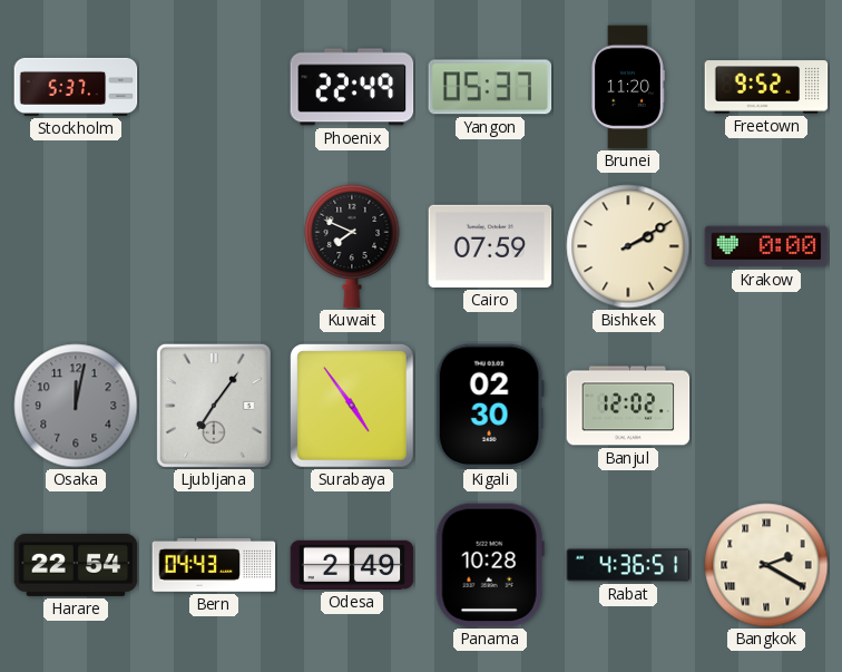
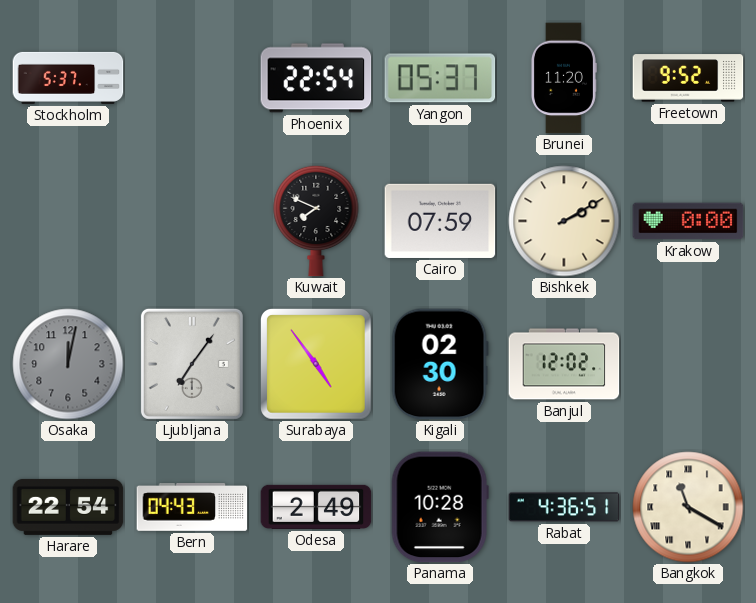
Phoenix: 22:49 -> 22:54 (316, 78)
Bangkok: 2:20 -> 11:20 (688, 507)
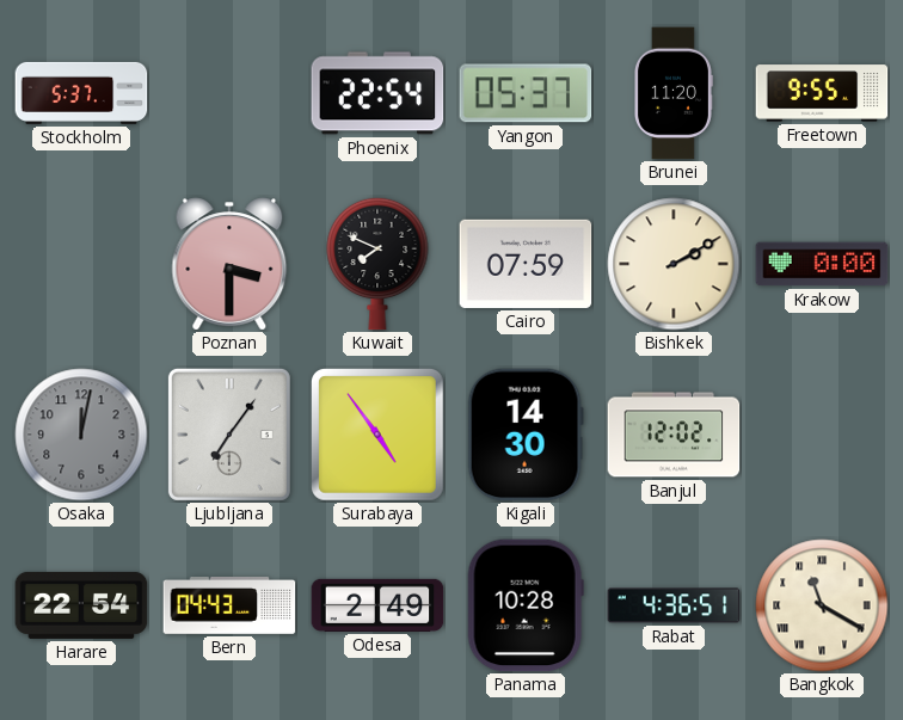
Freetown: 9:52 -> 9:55 (822, 93)
Poznan: none -> 3:30 (229, 264)
Kigali: 02:30 -> 14:30 (526, 435)
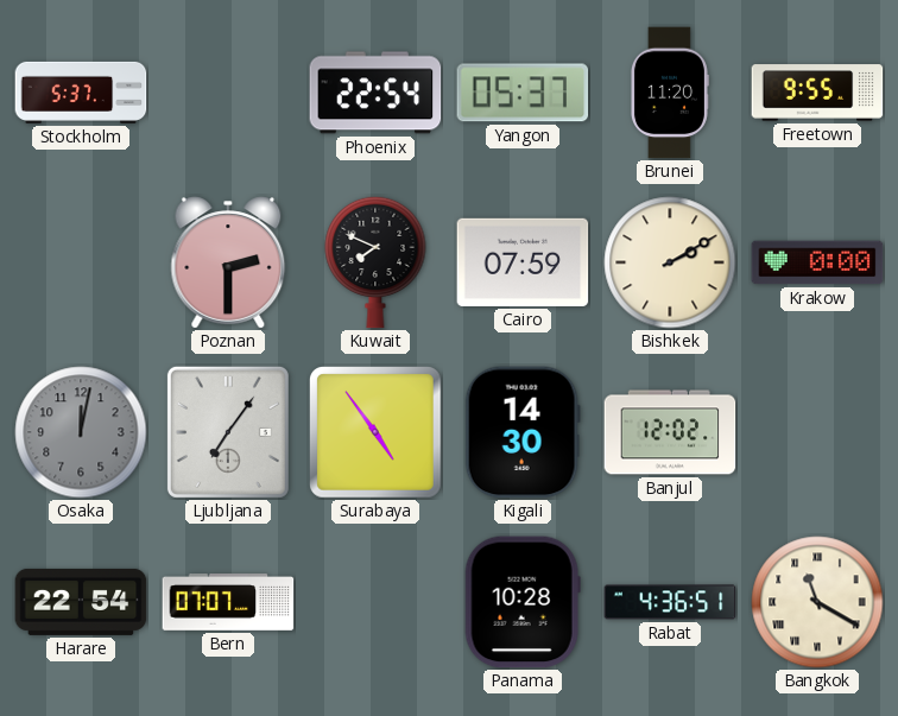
Poznan: 3:30 -> 2:30 (228, 262)
Bern: 04:43 -> 07:07 (228, 603)
Odesa: 2:49 -> none (377, 605)
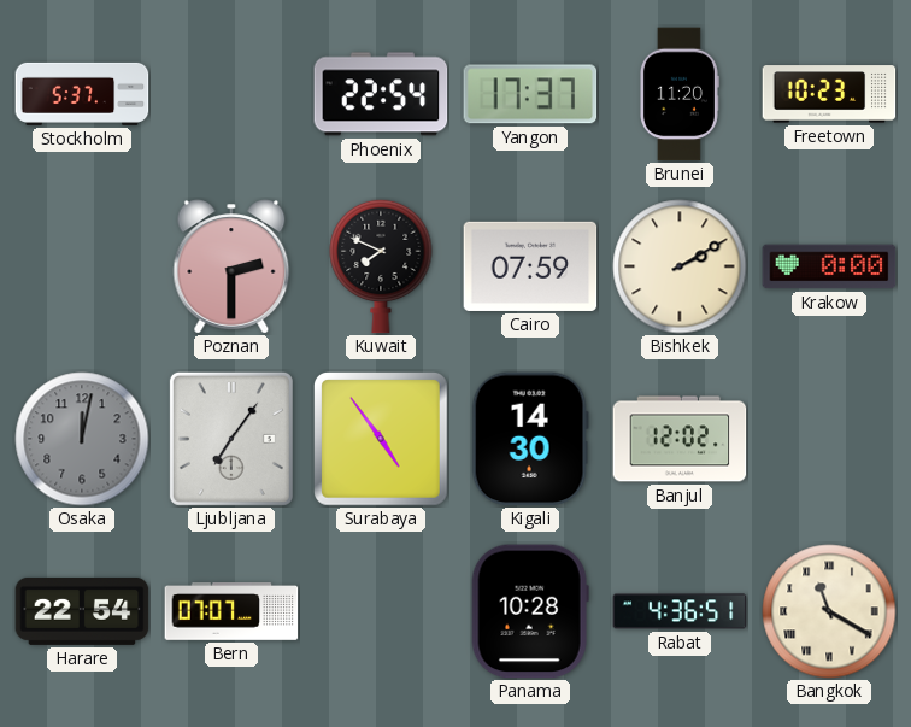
Yangon: 05:37 -> 17:37 (530, 94)
Freetown: 9:55 -> 10:23 (829, 94)
